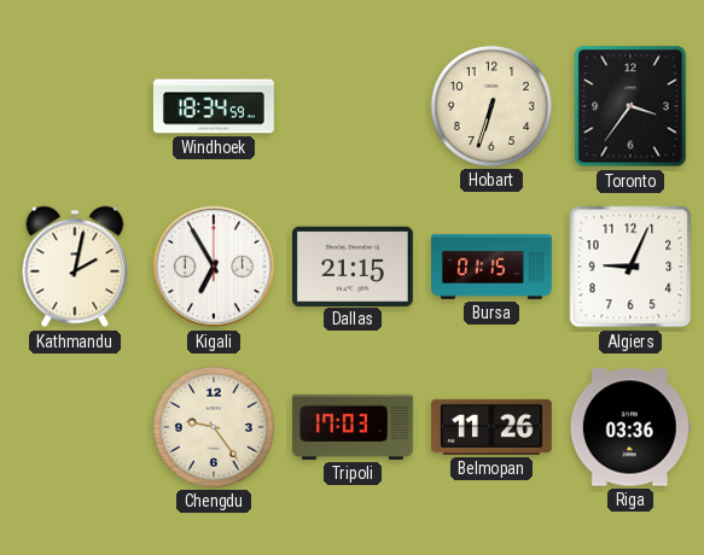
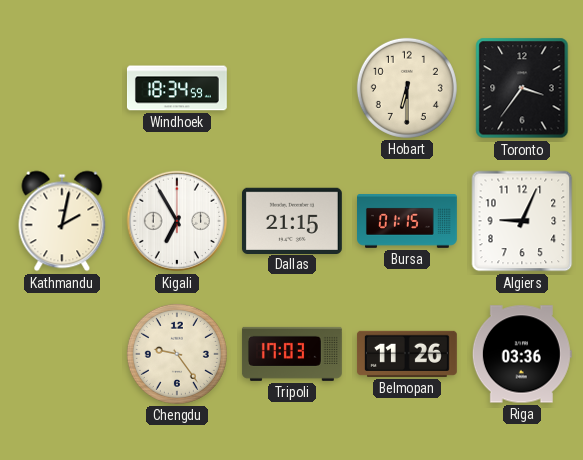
Hobart: 6:33 -> 6:30 (407, 88)
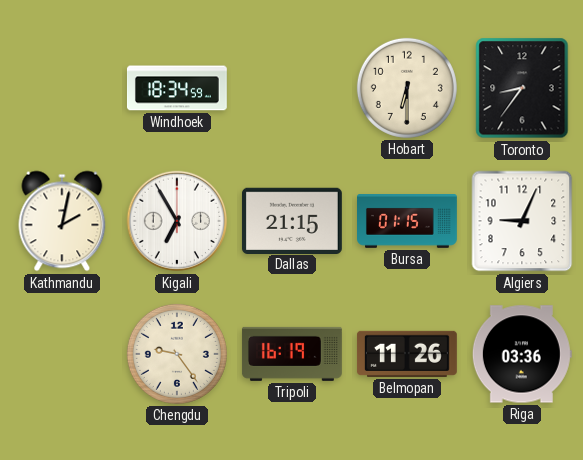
Toronto: 3:36 -> 8:36 (522, 88)
Tripoli: 17:03 -> 16:19 (292, 354)
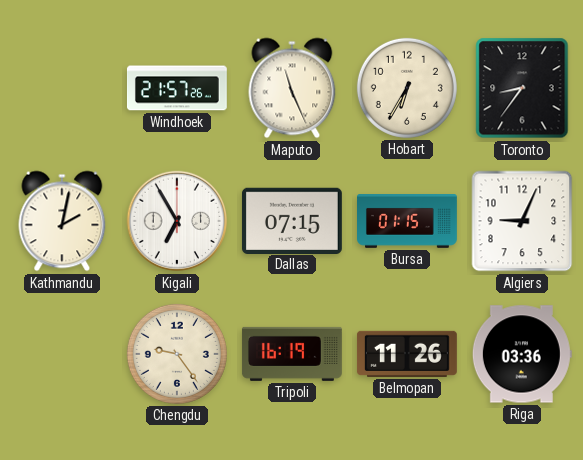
Windhoek: 18:34 -> 21:57 (177, 88)
Maputo: none -> 11:26 (292, 88)
Hobart: 6:30 -> 6:35 (407, 88)
Dallas: 21:15 -> 07:15 (292, 220)
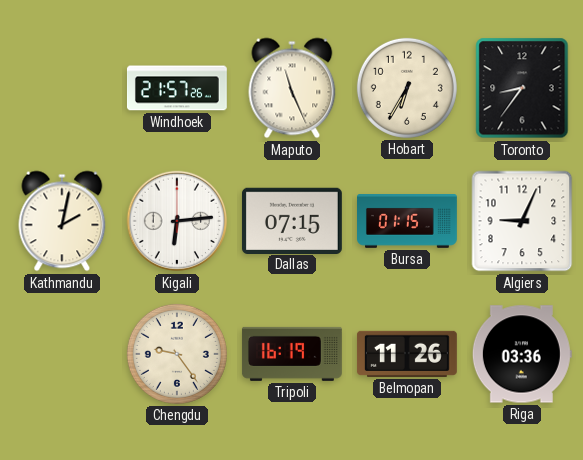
Kigali: 6:55 -> 6:14 (177, 221)
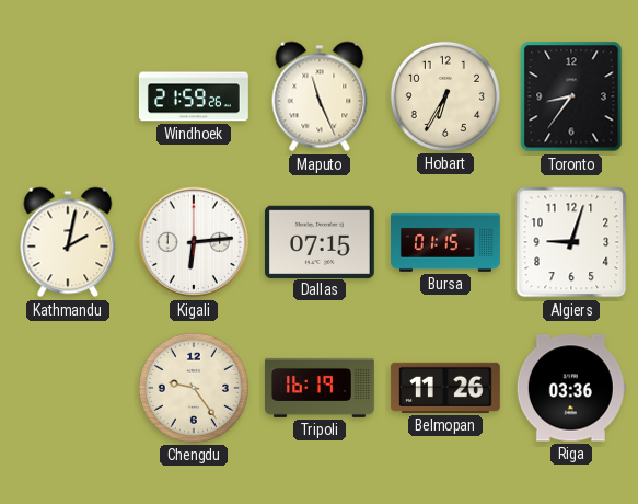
Windhoek: 21:57 -> 21:59 (194, 96)
Algiers: 9:04 -> 9:03 (571, 242)
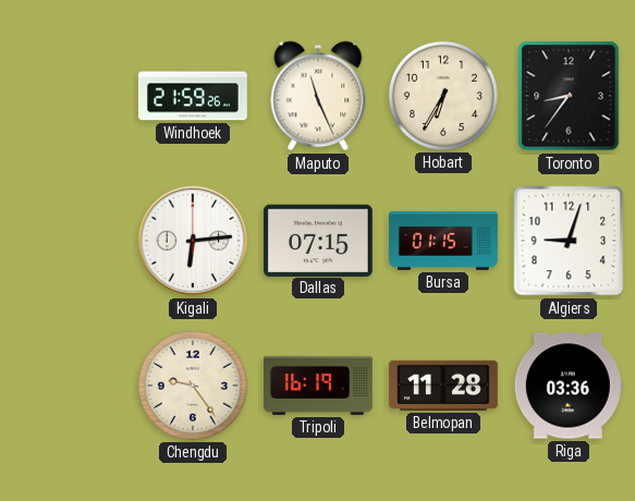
Kathmandu: 2:02 -> none (68, 242)
Belmopan: 11:26 -> 11:28 (443, 386)
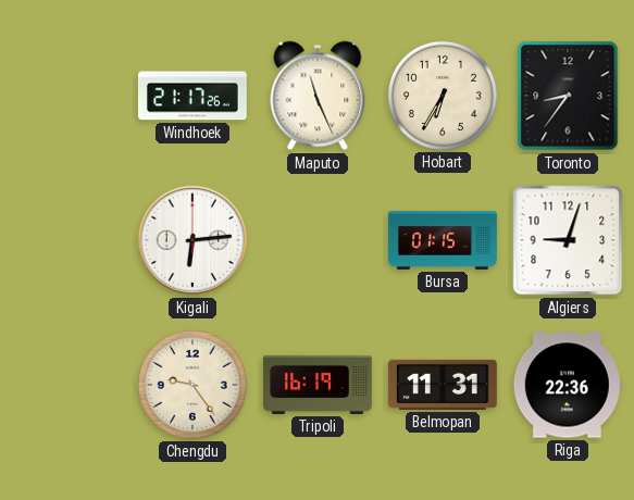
Windhoek: 21:59 -> 21:17 (192, 96)
Dallas: 07:15 -> none (318, 240)
Belmopan: 11:28 -> 11:31 (443, 385)
Riga: 03:36 -> 22:36 (568, 385)
